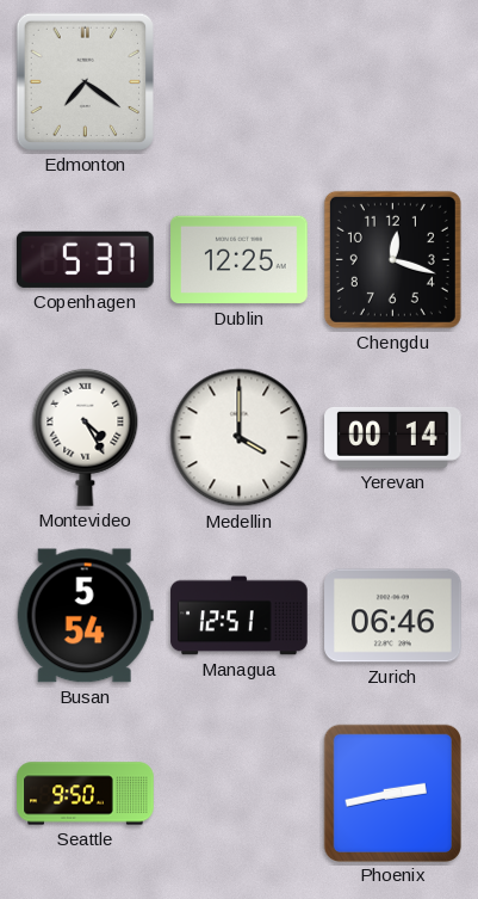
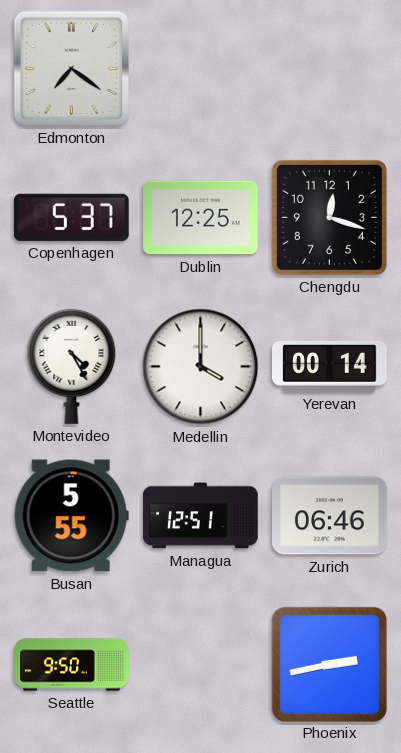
Busan: 5:54 -> 5:55 (71, 516)
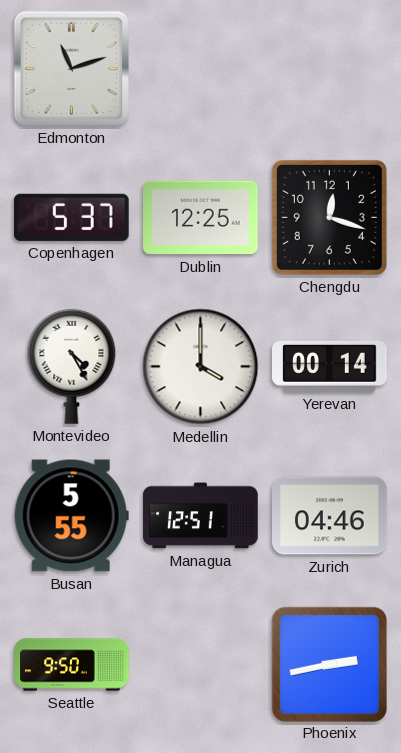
Edmonton: 7:21 -> 11:12 (71, 68)
Zurich: 06:46 -> 04:46 (330, 516)
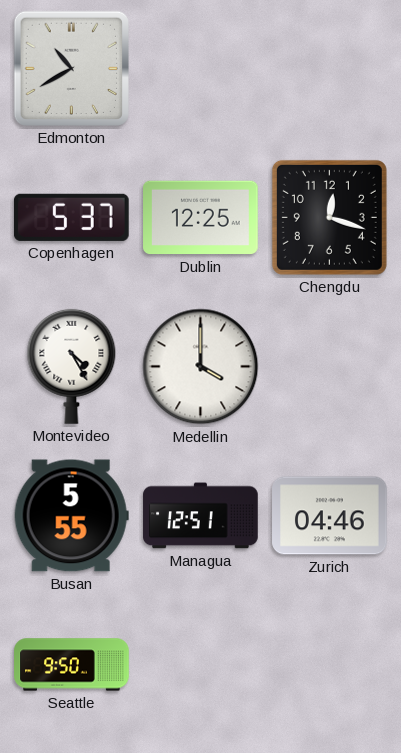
Edmonton: 11:12 -> 10:40 (71, 68)
Yerevan: 00:14 -> none (330, 366)
Phoenix: 2:43 -> none (329, 664)
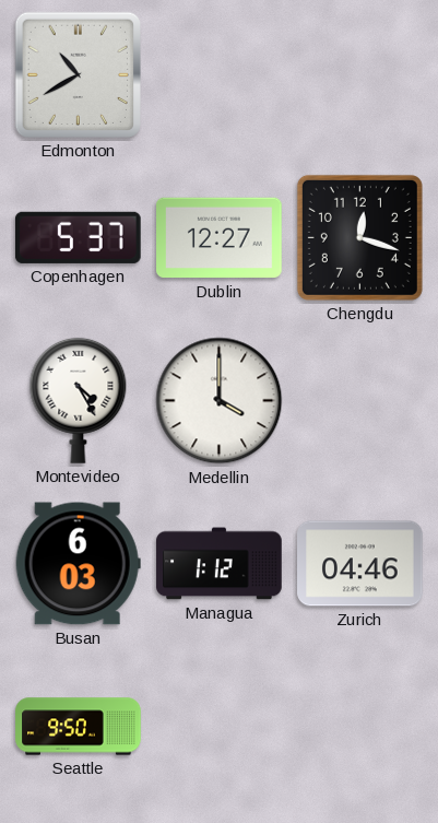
Dublin: 12:25 -> 12:27 (220, 238)
Busan: 5:55 -> 6:03 (78, 564)
Managua: 12:51 -> 1:12 (220, 564)
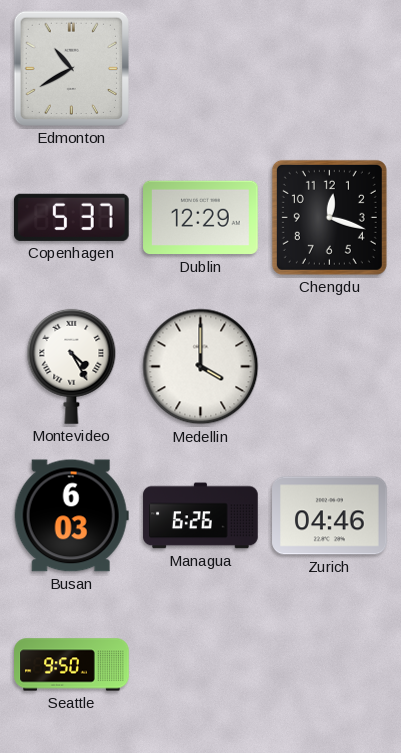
Dublin: 12:27 -> 12:29 (201, 218)
Managua: 1:12 -> 6:26 (201, 516)
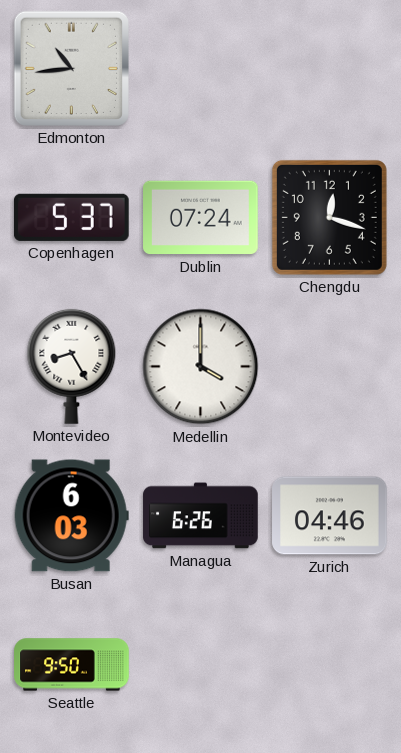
Edmonton: 10:40 -> 10:44 (71, 68)
Dublin: 12:29 -> 07:24 (201, 218)
Montevideo: 4:25 -> 8:25 (72, 366)
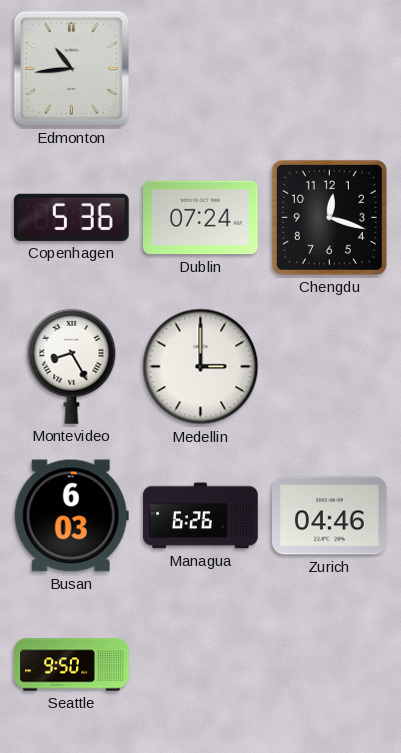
Copenhagen: 5:37 -> 5:36 (72, 217)
Medellin: 4:00 -> 3:00 (201, 367)
